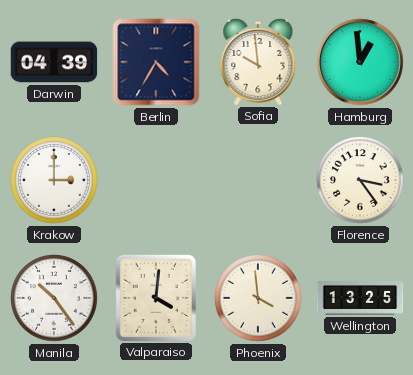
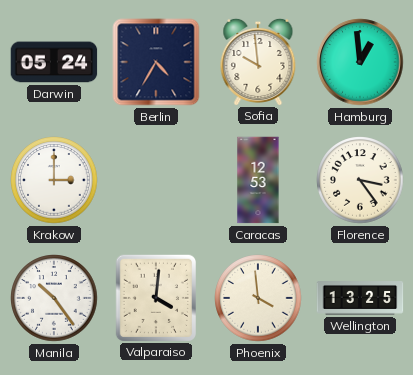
Darwin: 04:39 -> 05:24 (54, 62)
Caracas: none -> 12:53 (258, 180)
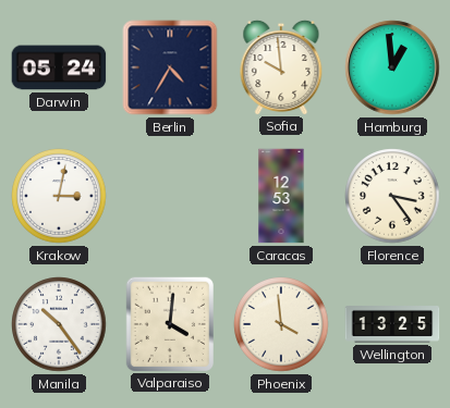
Krakow: 3:00 -> 3:02 (59, 196)
